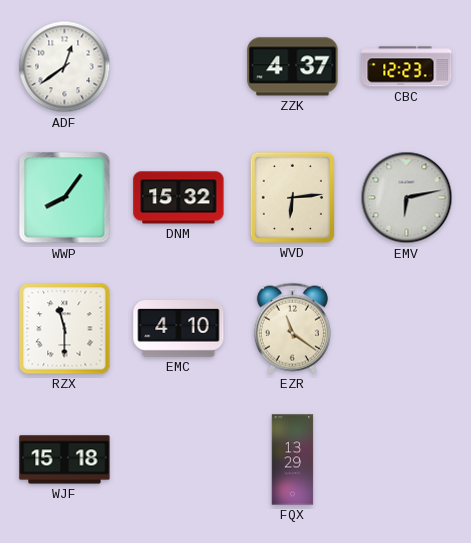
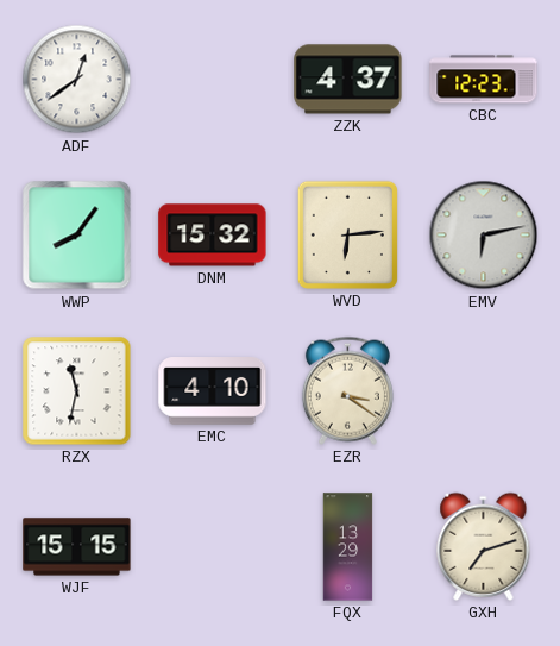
RZX: 11:30 -> 11:32 (77, 391)
EZR: 11:21 -> 3:21 (347, 390)
WJF: 15:18 -> 15:15 (77, 547)
GXH: none -> 7:12 (484, 546)
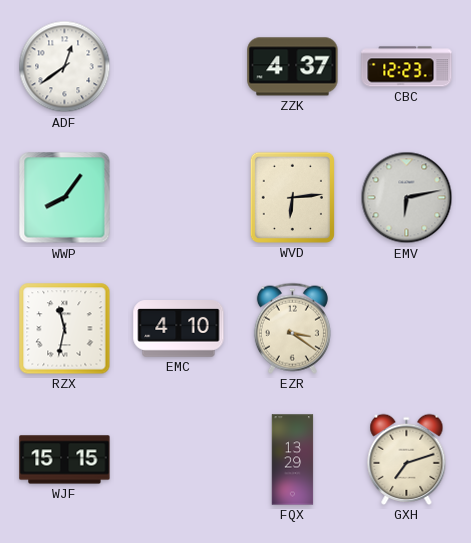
DNM: 15:32 -> none (213, 236)
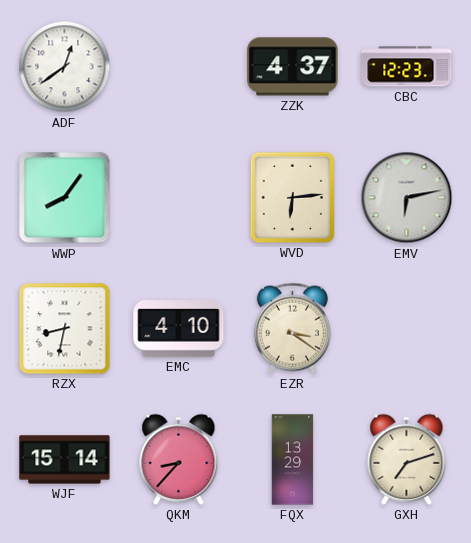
RZX: 11:32 -> 8:32 (65, 329)
WJF: 15:15 -> 15:14 (65, 460)
QKM: none -> 8:37 (179, 459)
